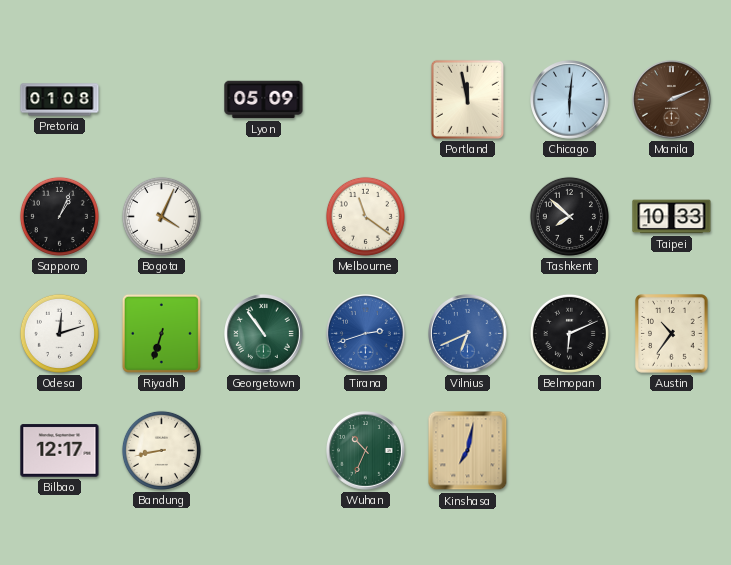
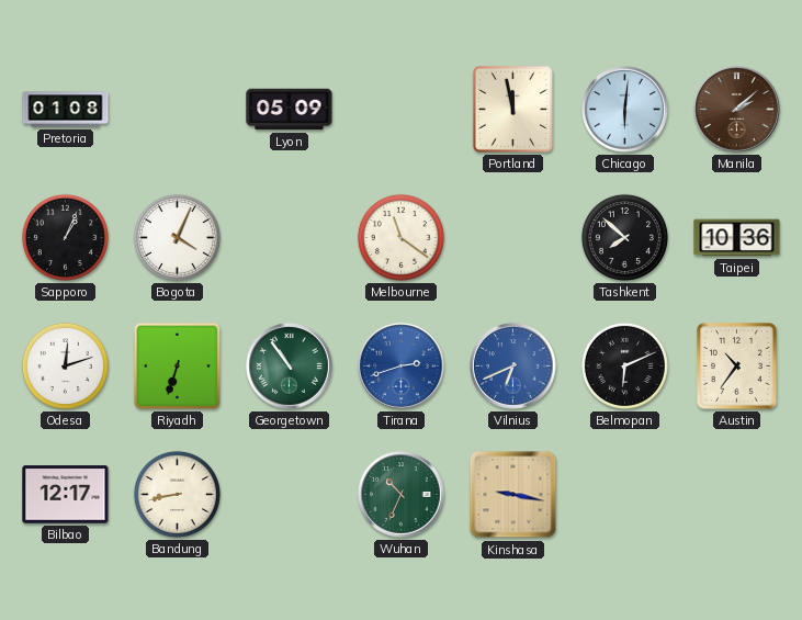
Manila: 2:11 -> 2:08 (737, 110)
Taipei: 10:33 -> 10:36 (737, 238)
Kinshasa: 7:02 -> 9:17 (513, 495)
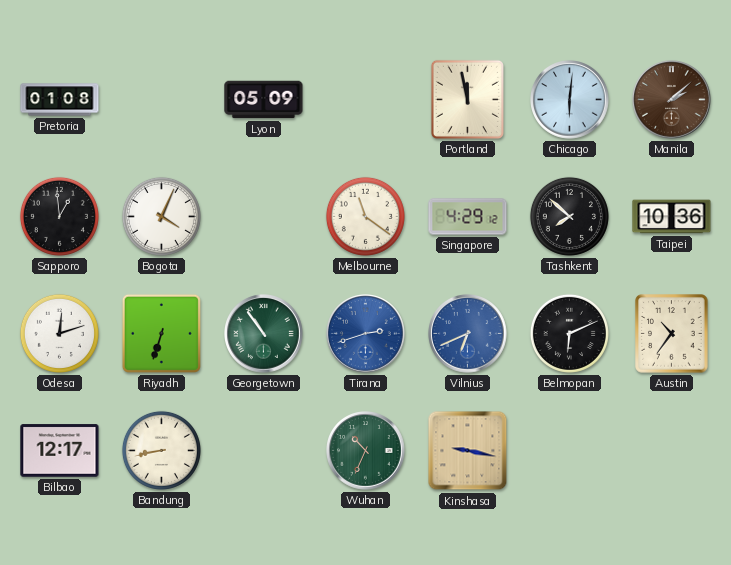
Sapporo: 1:04 -> 12:59 (59, 216)
Singapore: none -> 4:29 (468, 217)
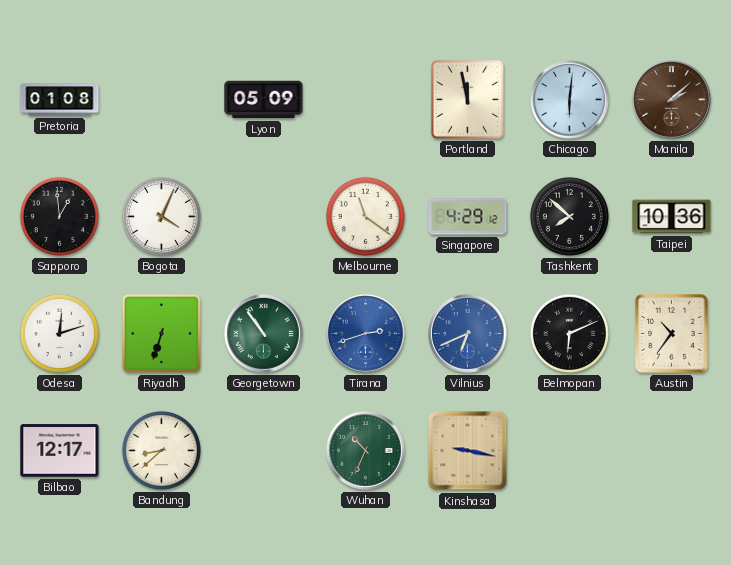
Bandung: 8:43 -> 8:38 (161, 450)
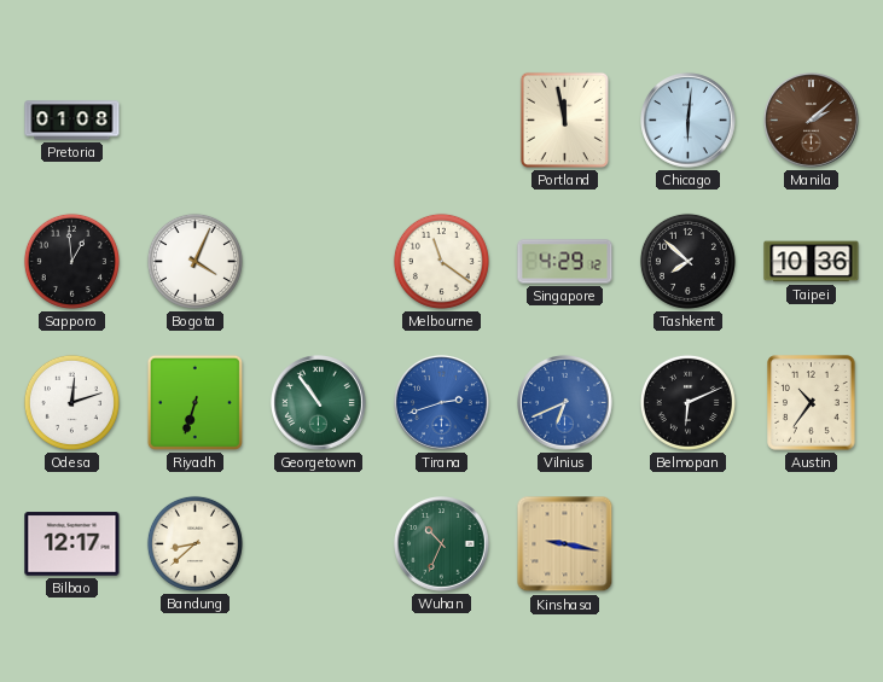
Lyon: 05:09 -> none (264, 100)
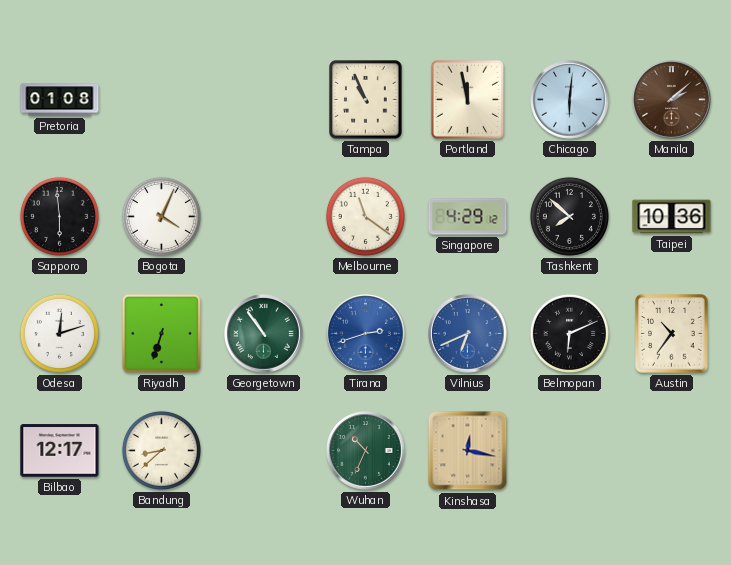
Tampa: none -> 10:56 (366, 100)
Sapporo: 12:59 -> 5:59 (59, 216)
Kinshasa: 9:17 -> 12:17 (468, 451)
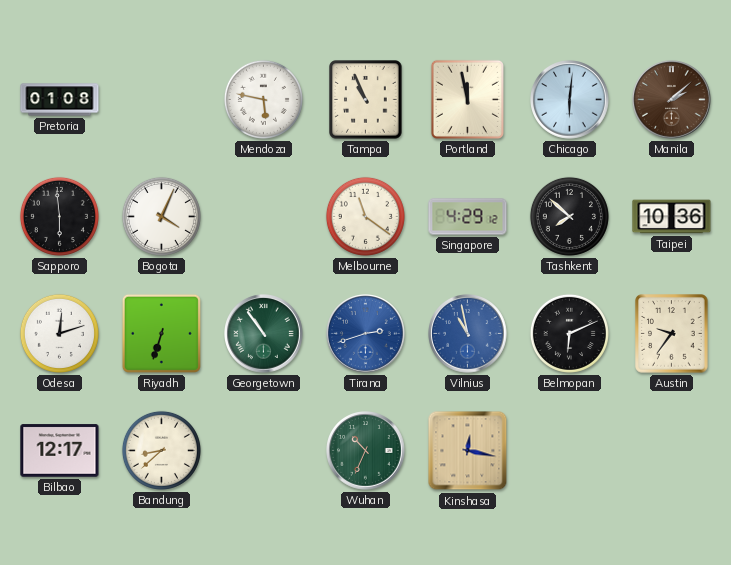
Mendoza: none -> 5:47 (263, 99)
Vilnius: 6:41 -> 10:58 (468, 334)
Austin: 10:36 -> 9:36 (672, 334)
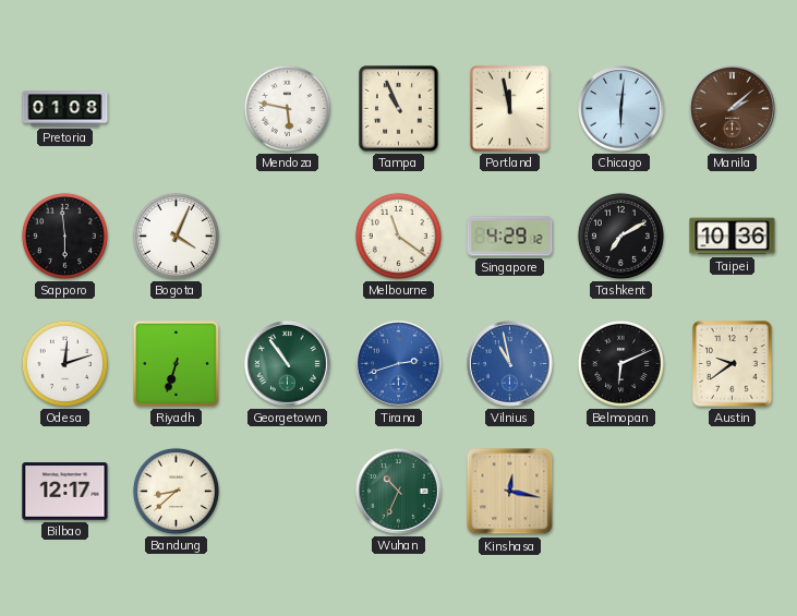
Tashkent: 7:52 -> 7:10 (620, 235)
Austin: 9:36 -> 9:39 (733, 364)
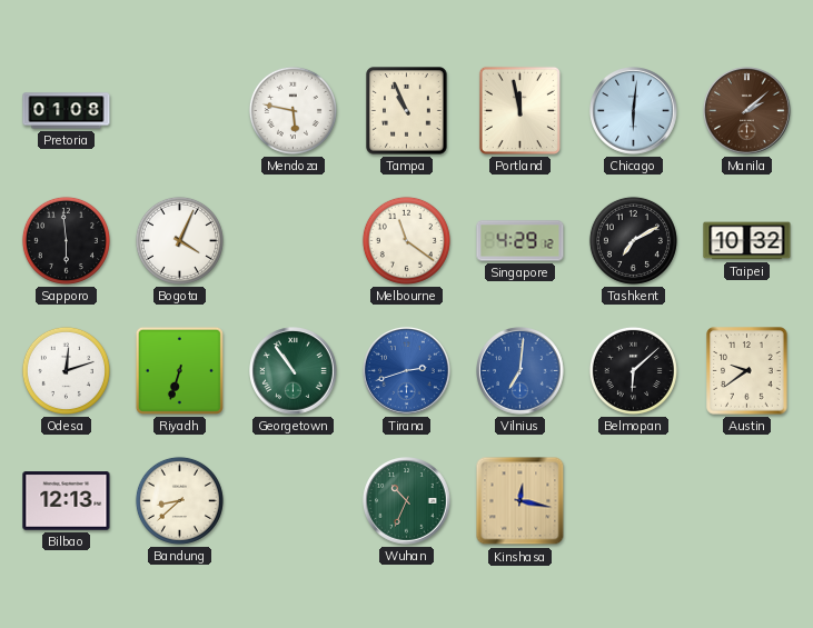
Taipei: 10:36 -> 10:32 (747, 241)
Vilnius: 10:58 -> 7:01 (520, 371)
Belmopan: 6:11 -> 6:08 (633, 370)
Bilbao: 12:17 -> 12:13 (67, 501)
